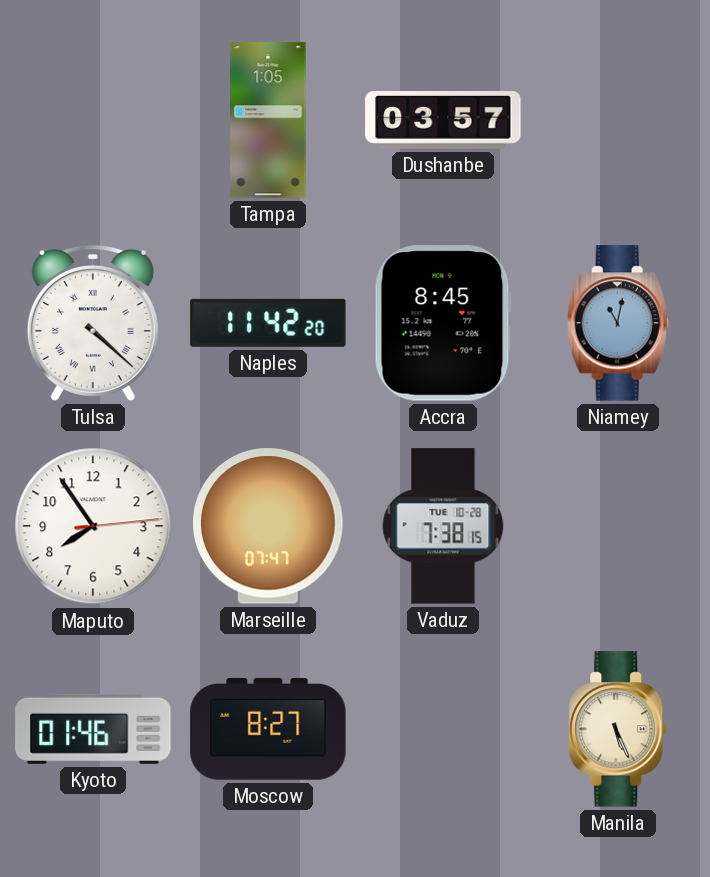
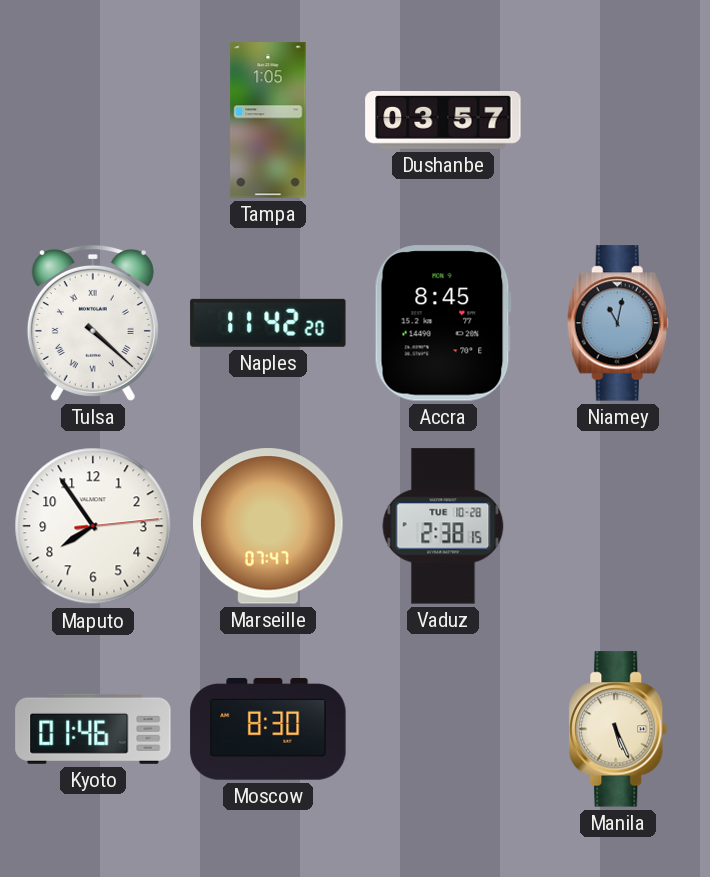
Vaduz: 7:38 -> 2:38 (443, 526)
Moscow: 8:27 -> 8:30 (268, 729)
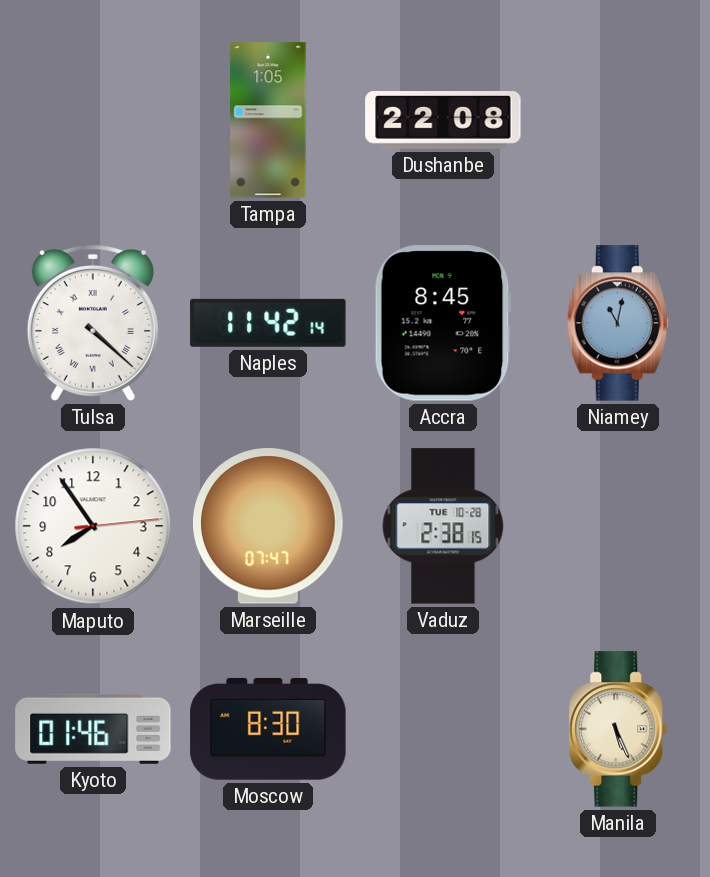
Dushanbe: 03:57 -> 22:08 (443, 121)
Naples: 11:42:20 -> 11:42:14 (268, 323)
